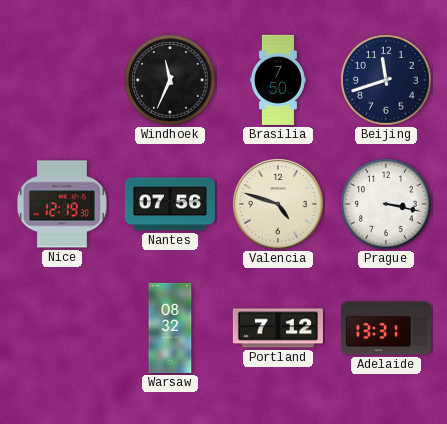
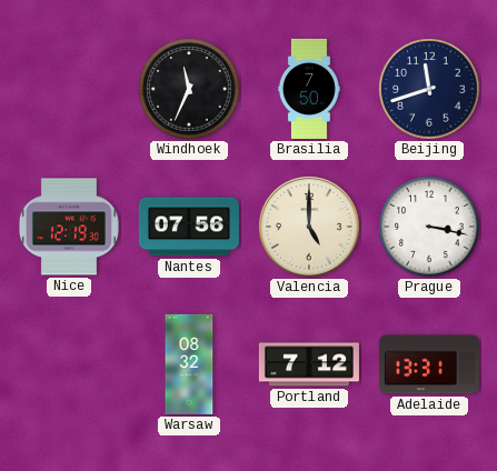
Valencia: 4:48 -> 5:00 (309, 227)
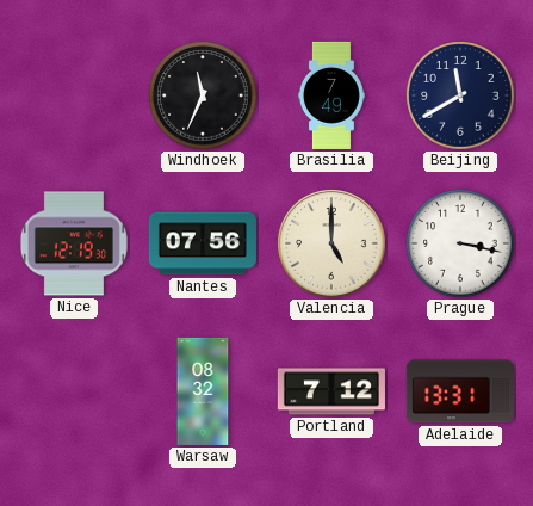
Brasilia: 7:50 -> 7:49 (331, 95)
Beijing: 11:42 -> 11:40 (460, 95)
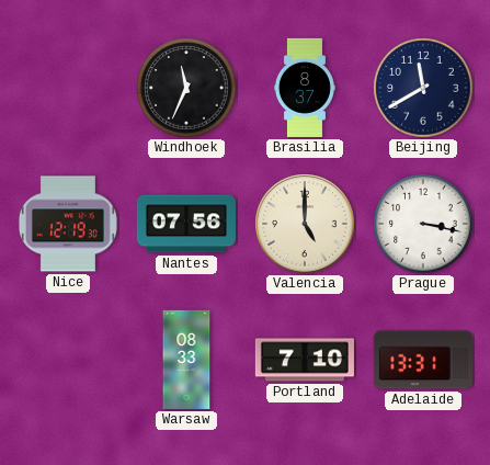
Brasilia: 7:49 -> 8:37 (305, 88)
Warsaw: 08:32 -> 08:33 (186, 360)
Portland: 7:12 -> 7:10 (305, 360)
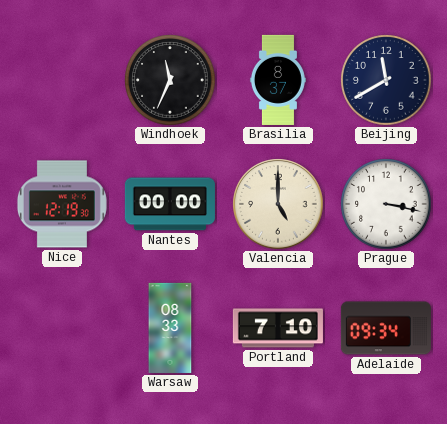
Nantes: 07:56 -> 00:00 (170, 204)
Adelaide: 13:31 -> 09:34 (386, 328)
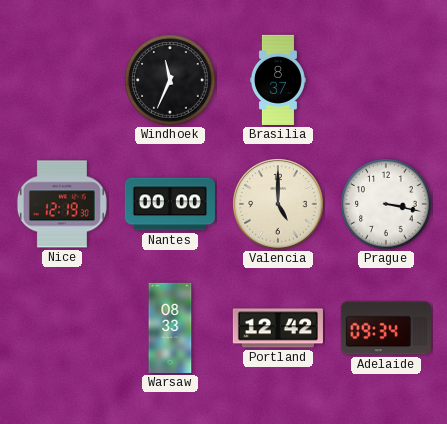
Beijing: 11:40 -> none (386, 80)
Portland: 7:10 -> 12:42 (278, 328)
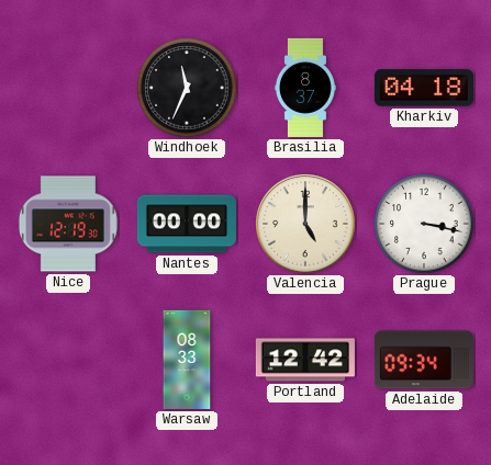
Kharkiv: none -> 04:18 (424, 88)
